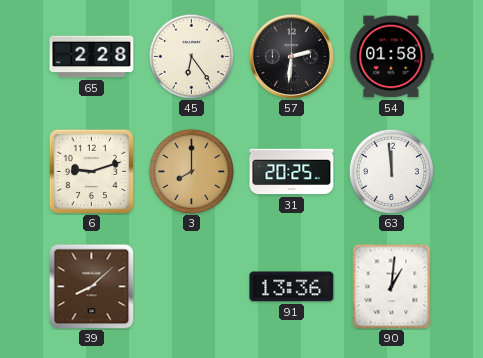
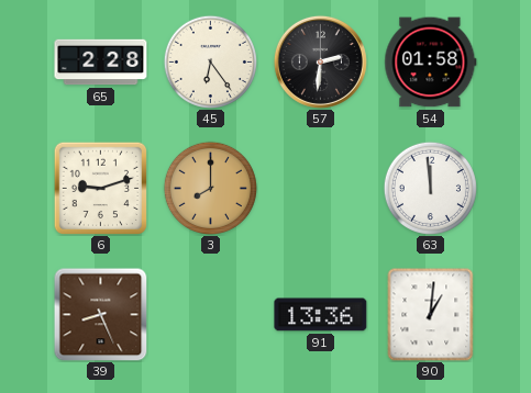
31: 20:25 -> none (292, 172)
39: 8:08 -> 8:26 (100, 314)
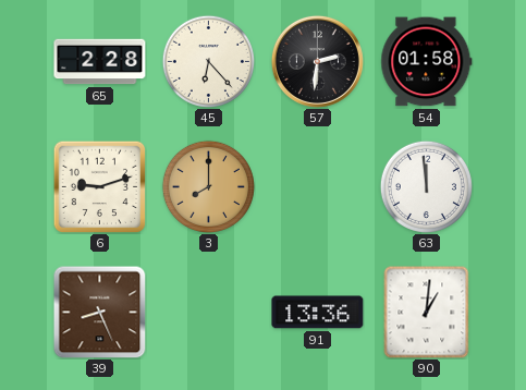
45: 6:24 -> 6:23 (208, 61)
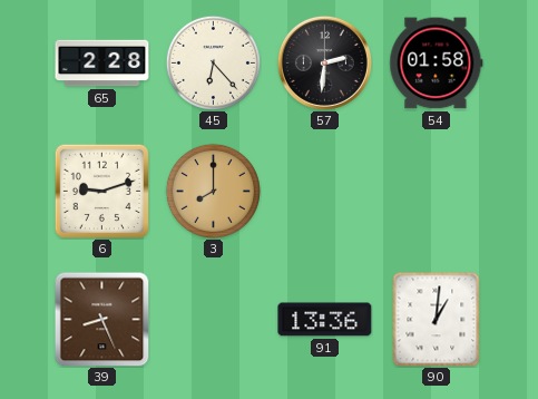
63: 11:59 -> none (426, 186)
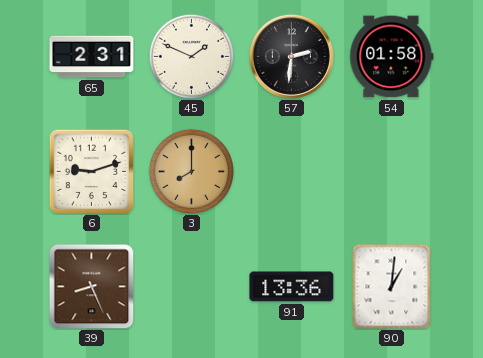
65: 2:28 -> 2:31 (92, 57)
45: 6:23 -> 1:49 (191, 56)
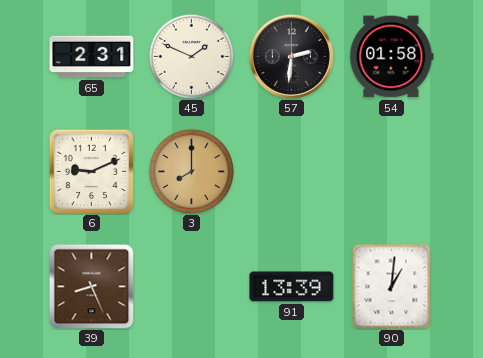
6: 9:12 -> 9:11 (91, 171)
91: 13:36 -> 13:39 (292, 287)
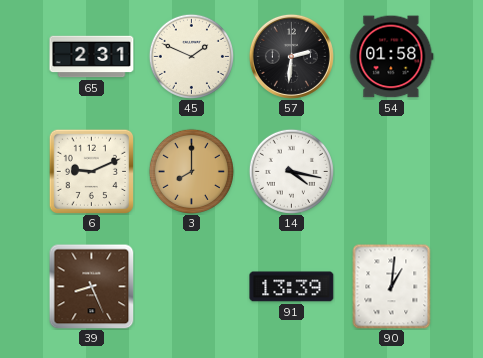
14: none -> 4:17 (291, 171)
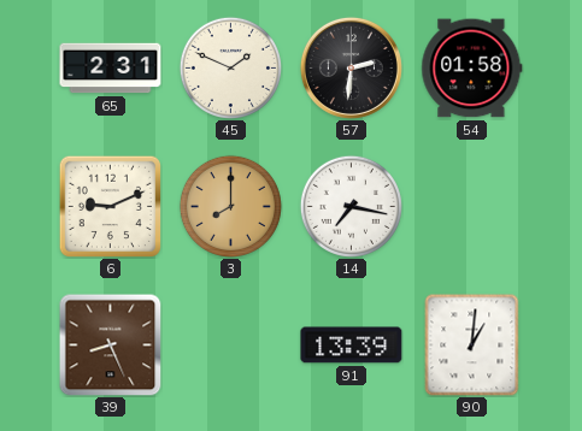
14: 4:17 -> 7:17 (351, 206)
